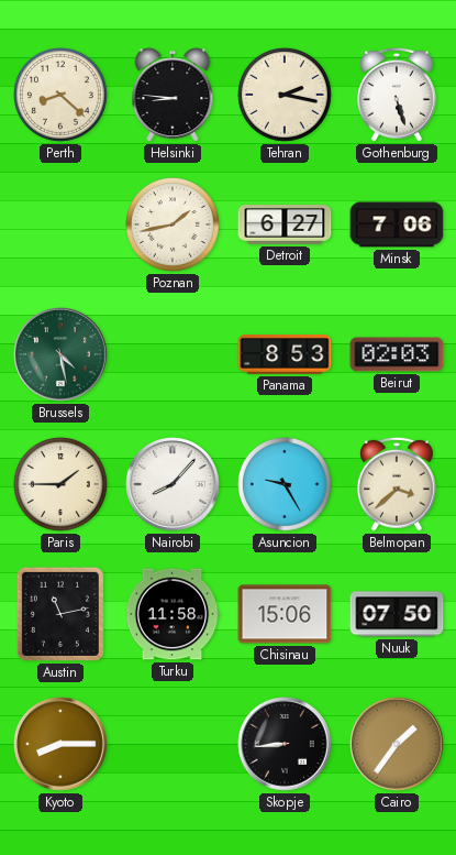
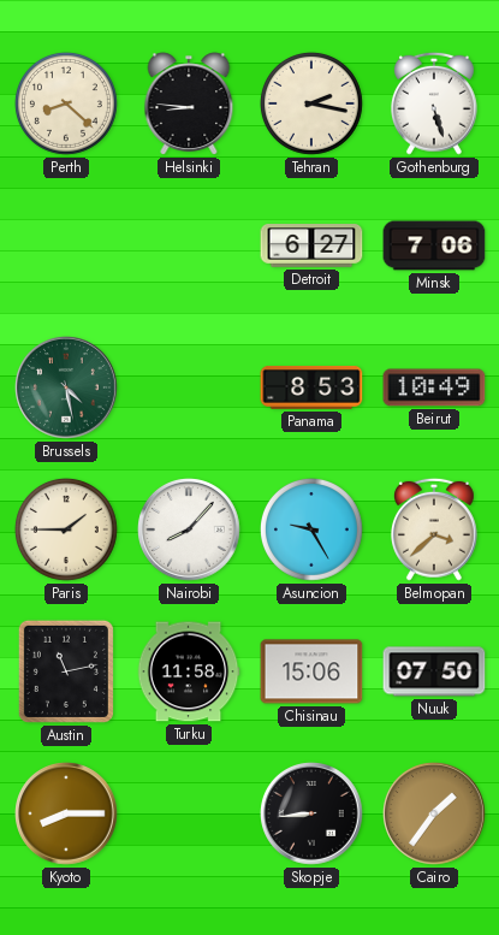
Poznan: 1:43 -> none (173, 224)
Beirut: 02:03 -> 10:49 (434, 387)
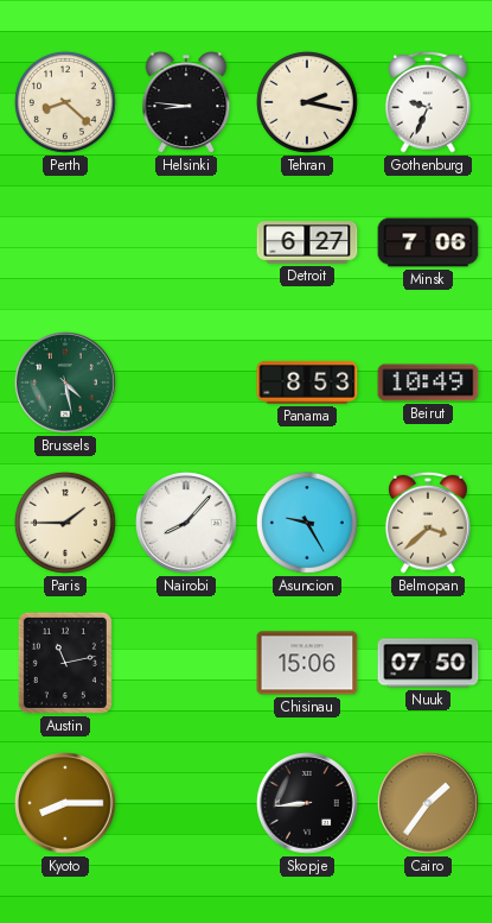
Gothenburg: 5:27 -> 9:34 (428, 102)
Turku: 11:58 -> none (189, 671)
